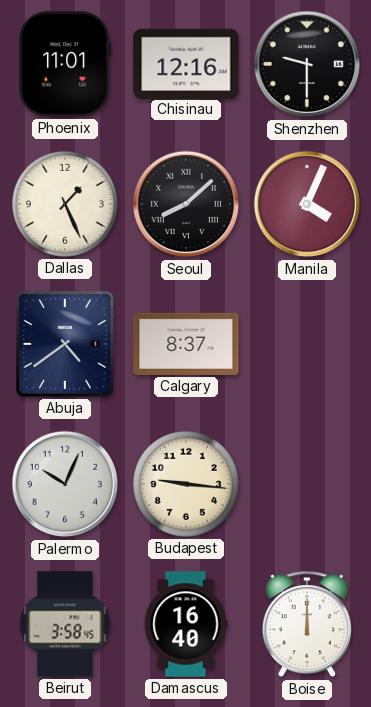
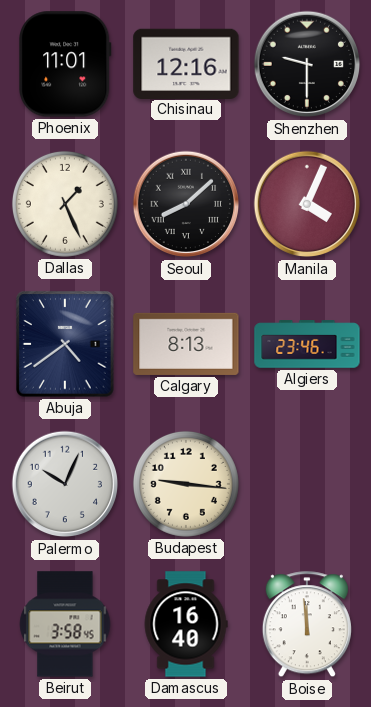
Calgary: 8:37 -> 8:13 (186, 344)
Algiers: none -> 23:46 (307, 344)
Boise: 12:00 -> 11:59 (307, 625)
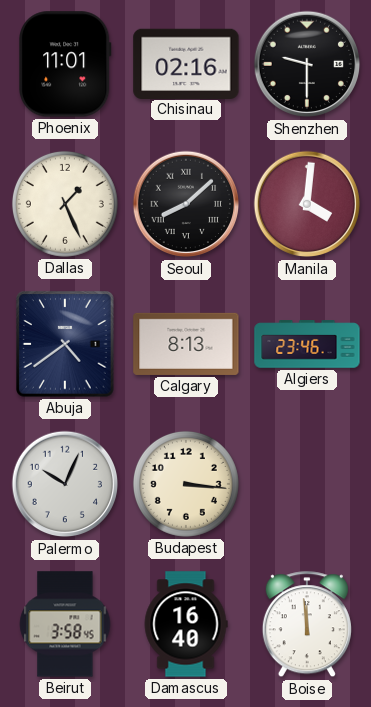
Chisinau: 12:16 -> 02:16 (186, 63)
Manila: 4:04 -> 4:01 (307, 204)
Budapest: 9:16 -> 3:16 (186, 484)
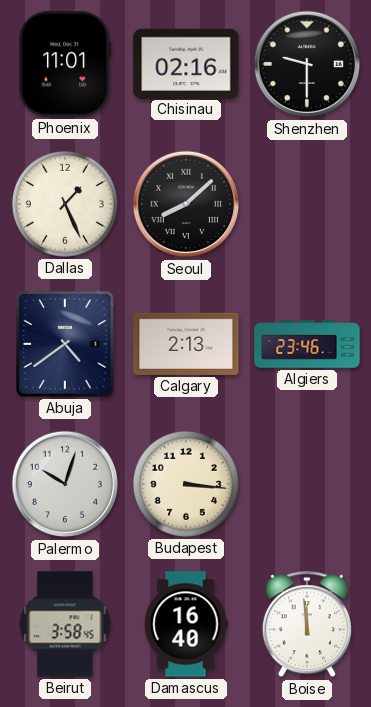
Manila: 4:01 -> none (307, 204)
Calgary: 8:13 -> 2:13 (186, 344)
Palermo: 10:04 -> 10:03 (65, 484)
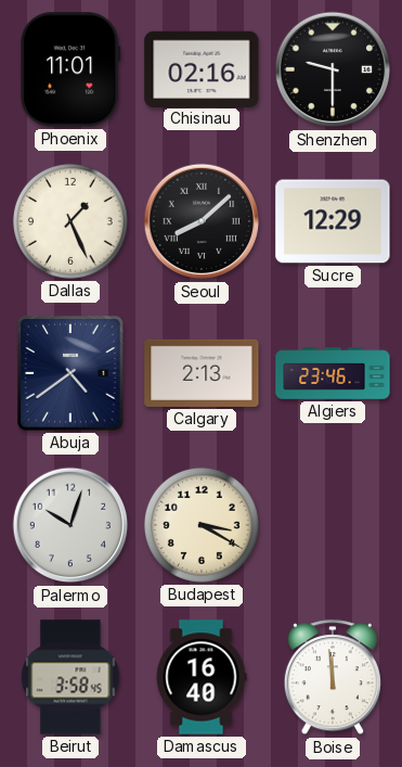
Sucre: none -> 12:29 (333, 221)
Budapest: 3:16 -> 3:20 (202, 525)
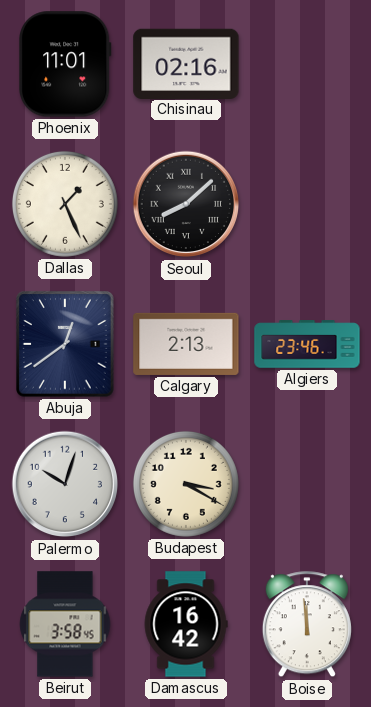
Shenzhen: 9:30 -> none (333, 69)
Sucre: 12:29 -> none (333, 221)
Abuja: 4:39 -> 12:39 (65, 344)
Damascus: 16:40 -> 16:42 (186, 624)
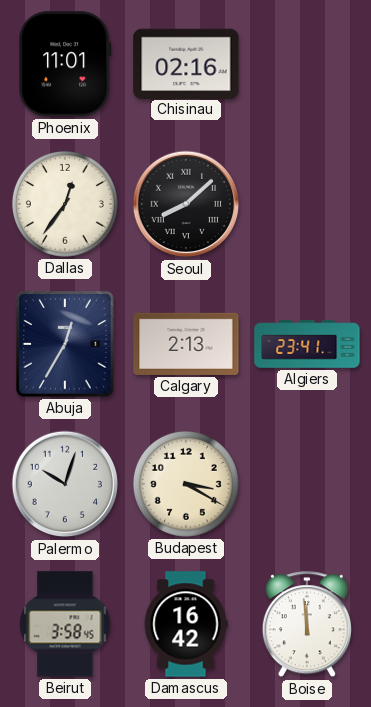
Dallas: 1:26 -> 12:36 (65, 204)
Abuja: 12:39 -> 12:35 (65, 344)
Algiers: 23:46 -> 23:41 (307, 344)
